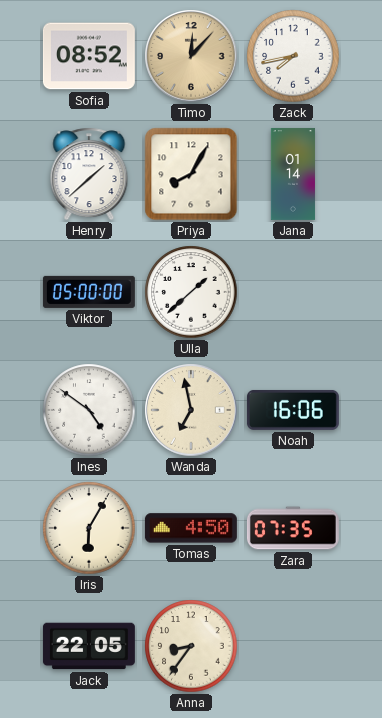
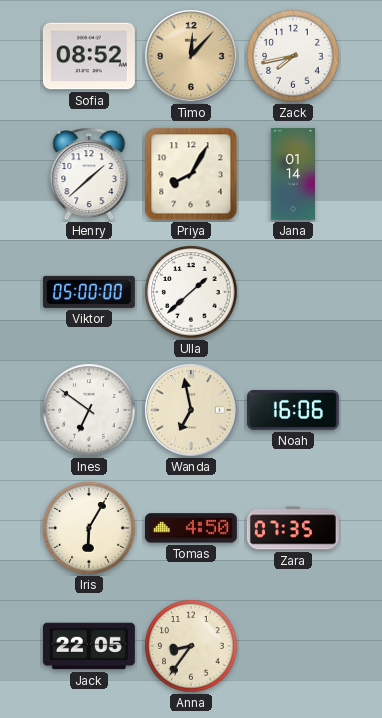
Ines: 4:51 -> 6:51 (89, 410)
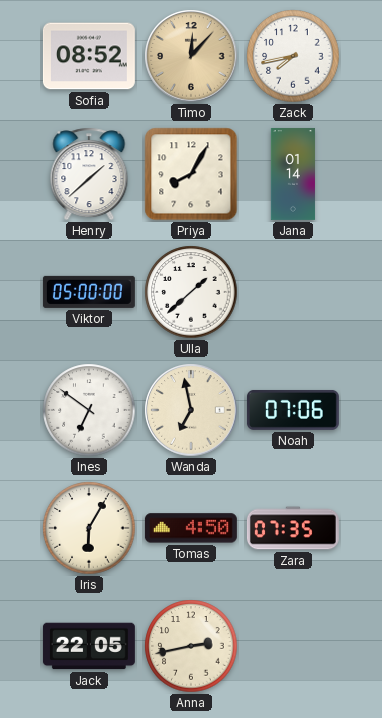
Noah: 16:06 -> 07:06 (293, 410)
Anna: 8:36 -> 2:43 (191, 646)
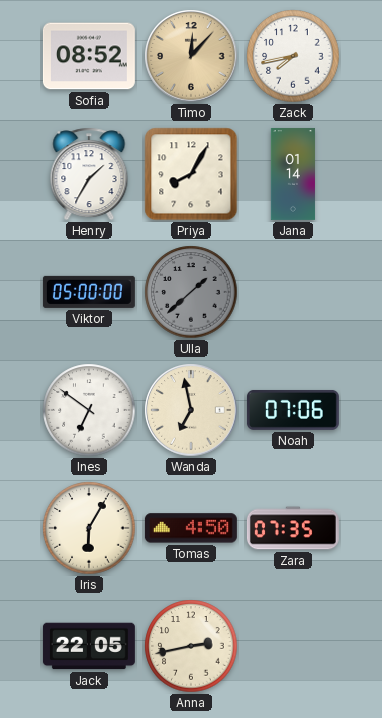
Henry: 1:38 -> 1:35 (89, 174)
Ulla dial: white -> grey (191, 292)
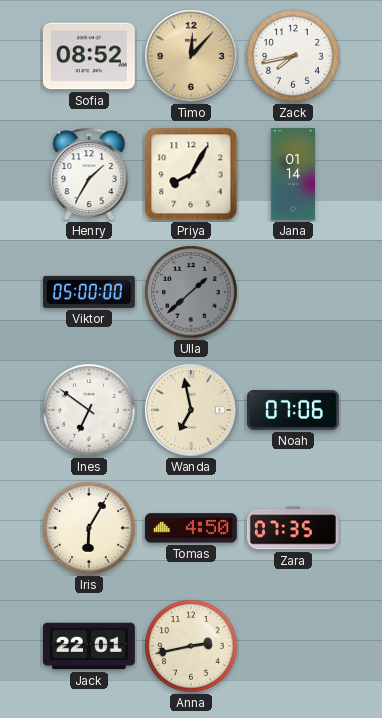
Jack: 22:05 -> 22:01 (89, 646)
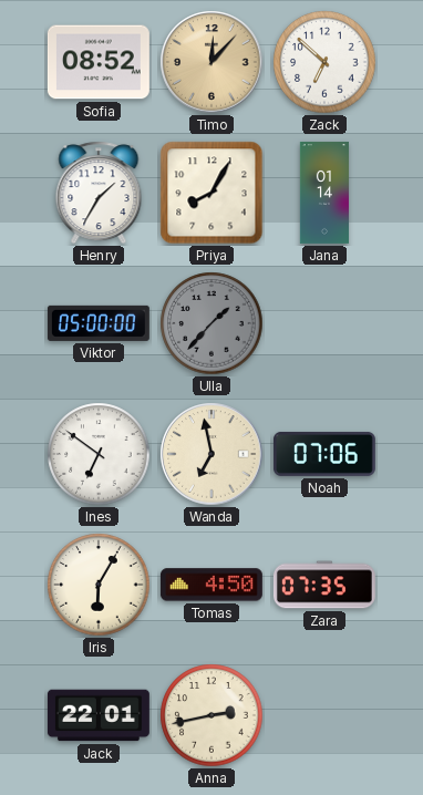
Zack: 7:43 -> 6:52 (324, 62)
Ulla: 1:38 -> 1:37 (211, 323)
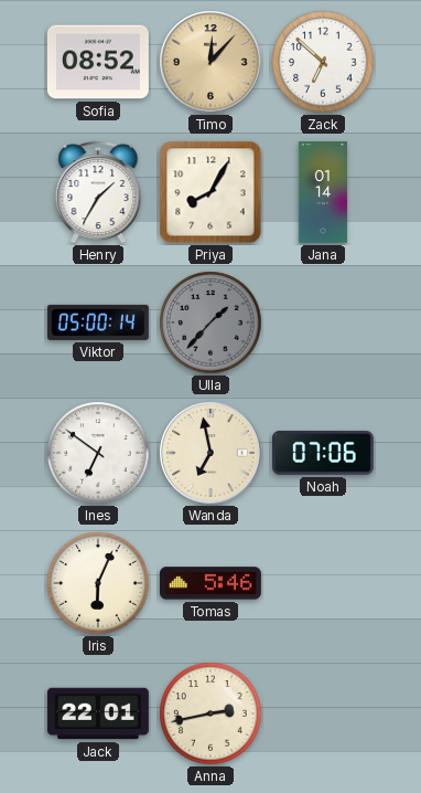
Viktor: 05:00:00 -> 05:00:14 (98, 323)
Iris: 6:05 -> 6:04 (98, 583)
Tomas: 4:50 -> 5:46 (210, 583)
Zara: 07:35 -> none (324, 585)
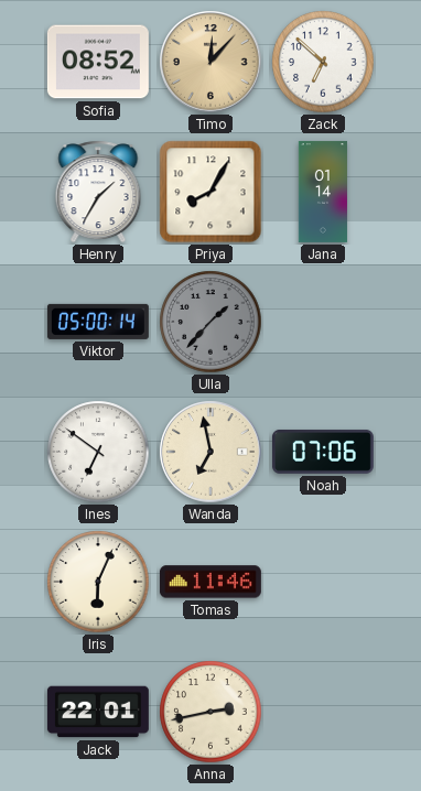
Tomas: 5:46 -> 11:46 (210, 582)
